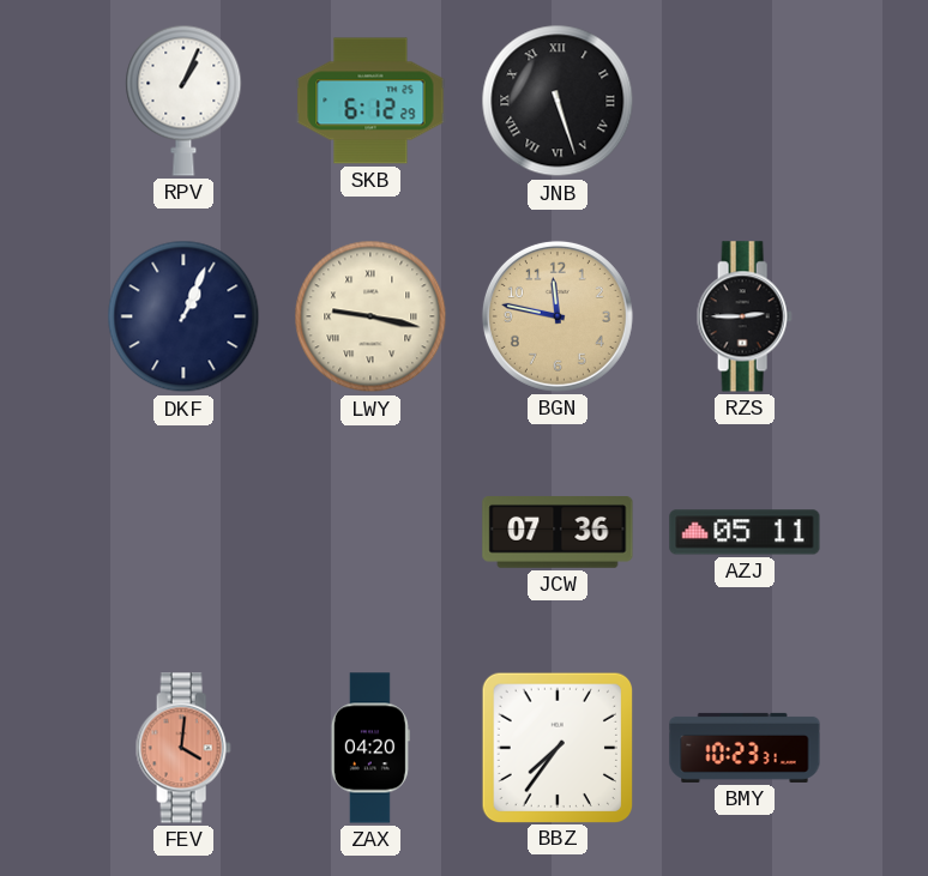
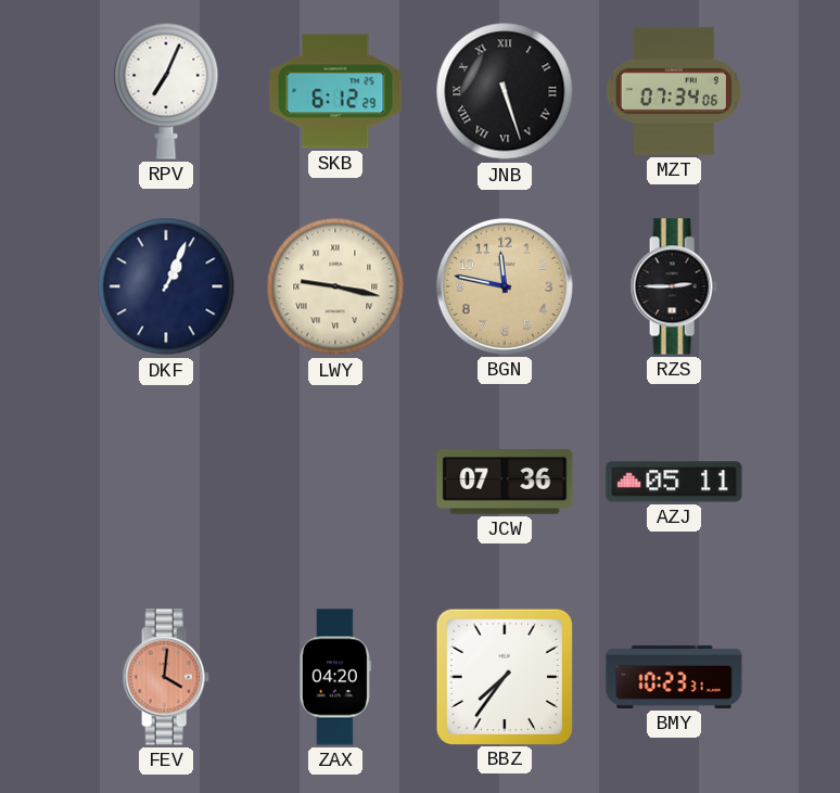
RPV: 1:04 -> 7:04 (166, 91)
MZT: none -> 07:34 (674, 91)
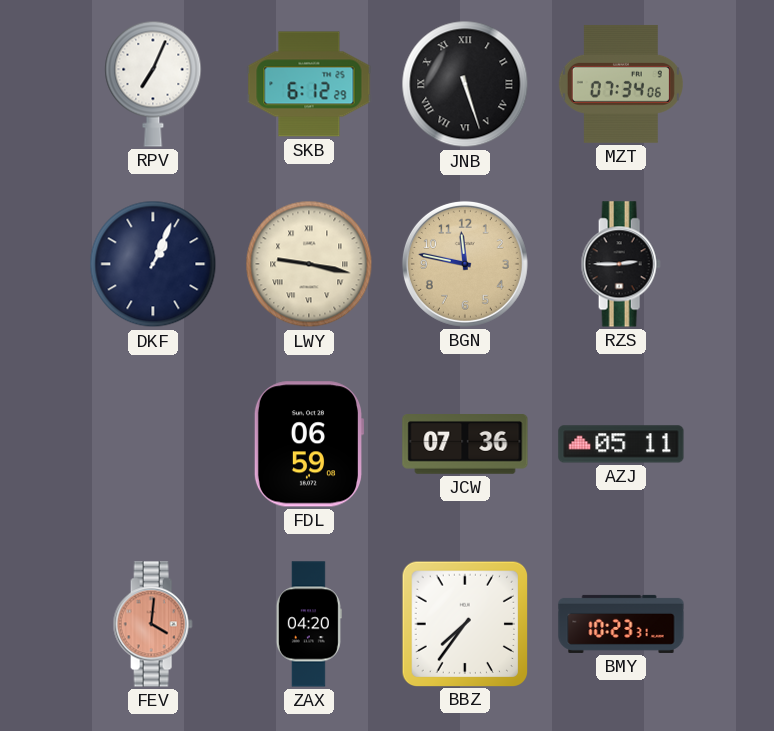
FDL: none -> 06:59 (309, 444)
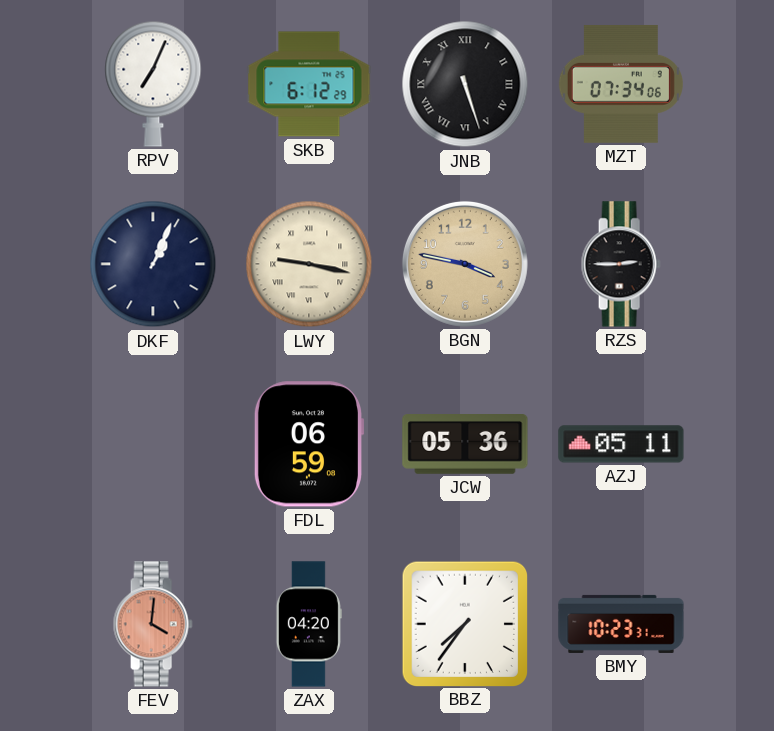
BGN: 11:47 -> 3:47 (465, 264)
JCW: 07:36 -> 05:36 (465, 445)
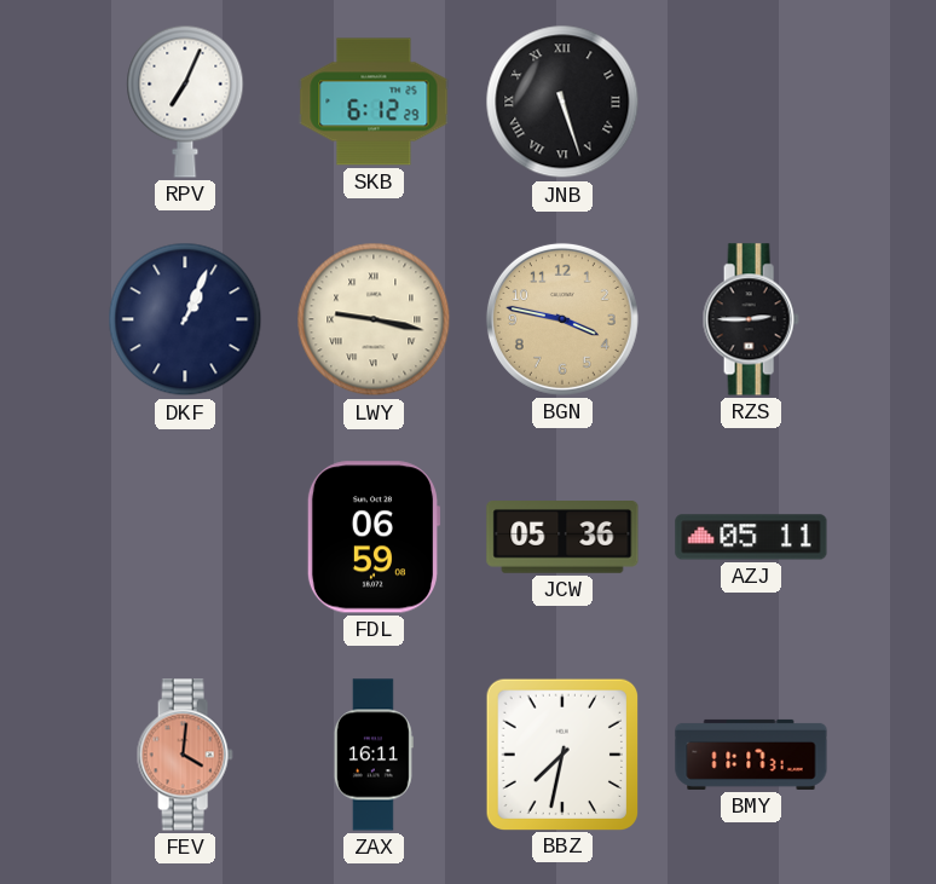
MZT: 07:34 -> none (621, 84)
ZAX: 04:20 -> 16:11 (374, 755)
BBZ: 7:36 -> 7:32 (561, 753)
BMY: 10:23 -> 11:17 (751, 755)
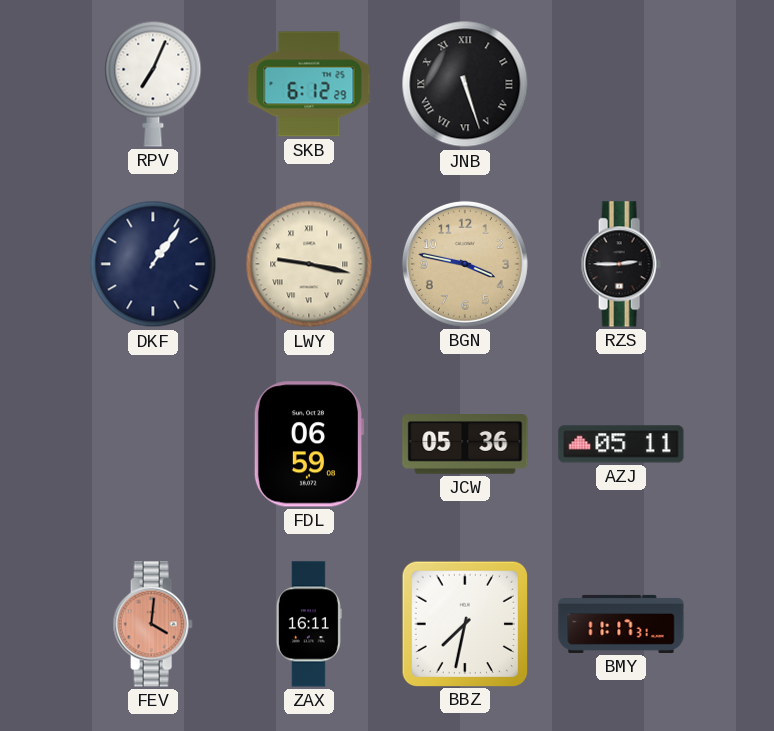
DKF: 1:04 -> 1:06 (153, 264)
